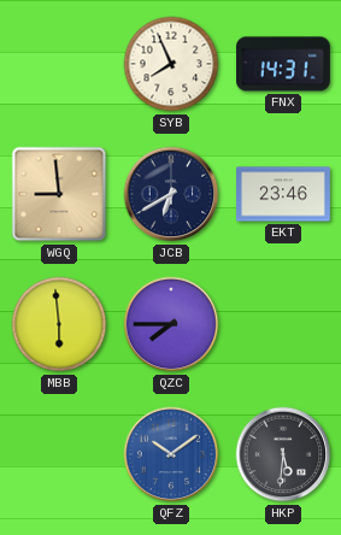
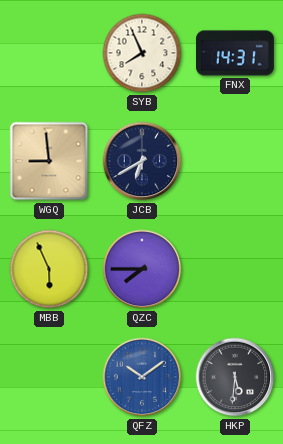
EKT: 23:46 -> none (284, 194)
MBB: 5:59 -> 5:56 (49, 269)
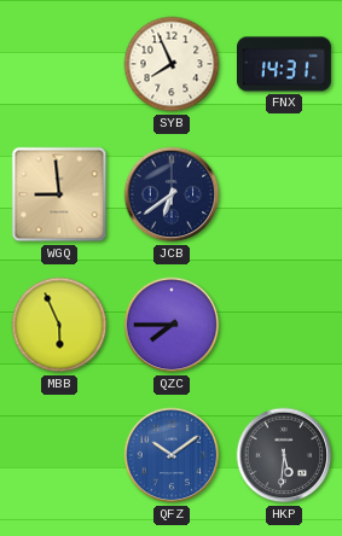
JCB: 6:40 -> 6:39 (172, 194)
